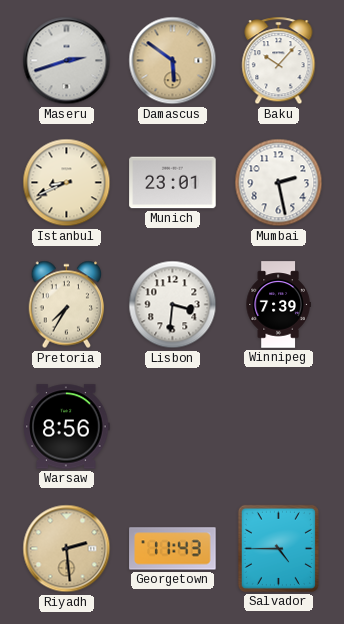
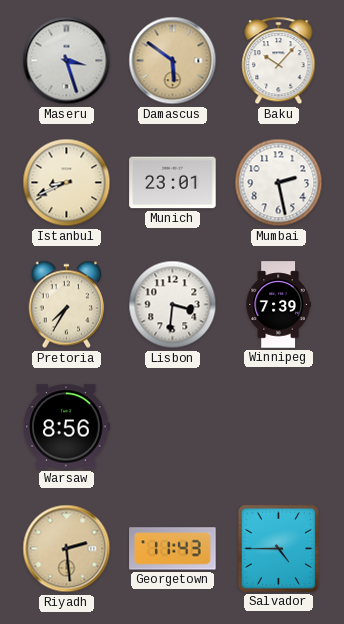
Maseru: 2:42 -> 3:27 (67, 61)
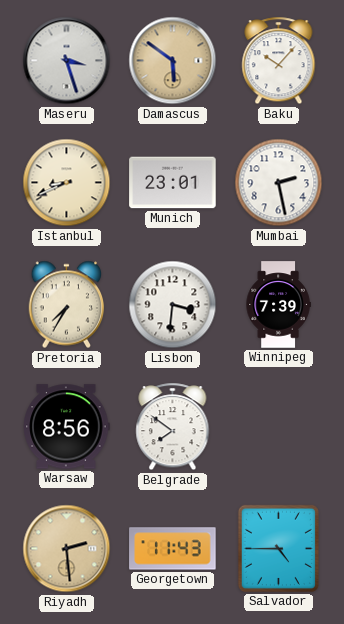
Belgrade: none -> 7:51 (173, 427)
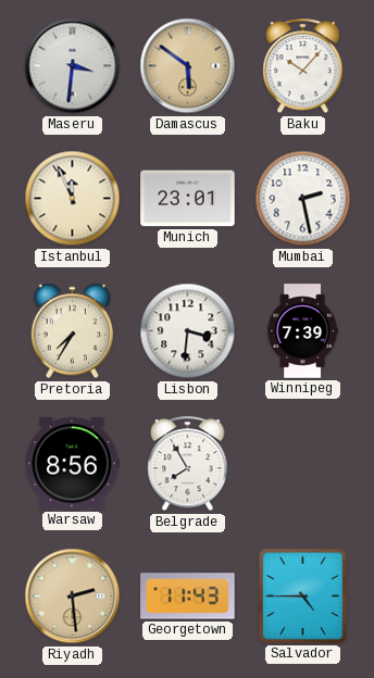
Maseru: 3:27 -> 3:31 (73, 66)
Istanbul: 8:41 -> 11:56 (73, 199)
Belgrade: 7:51 -> 7:55 (188, 464)
